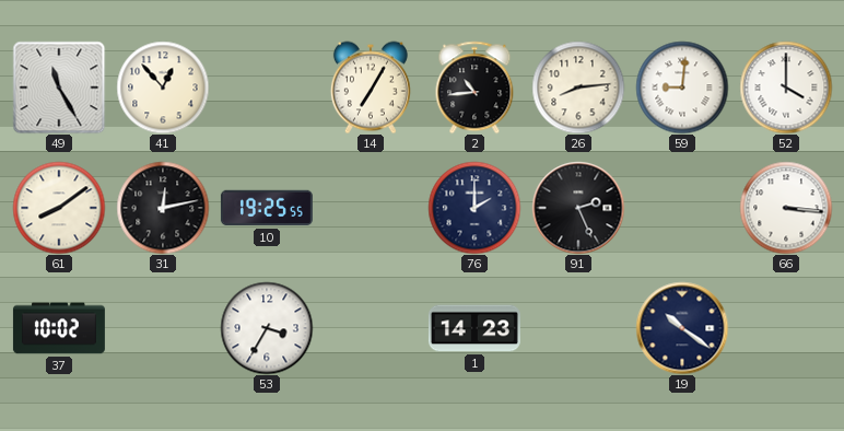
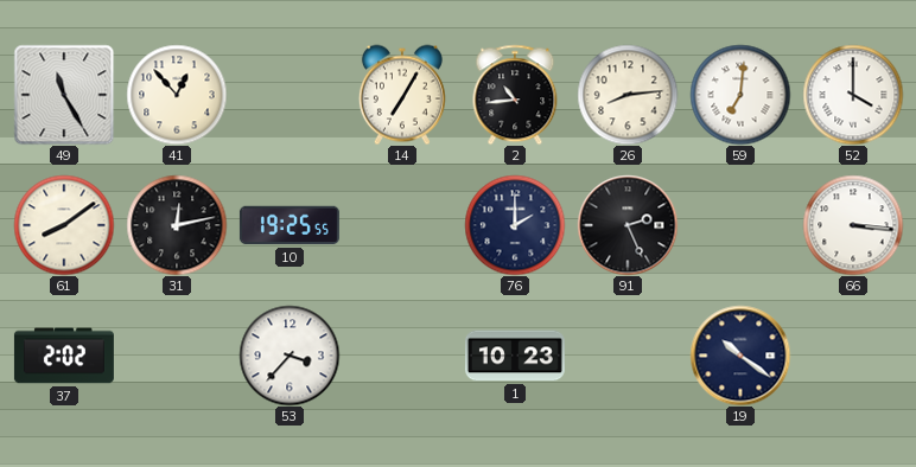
59: 9:01 -> 7:01 (740, 95)
37: 10:02 -> 2:02 (64, 356)
53: 3:35 -> 3:37 (290, 356)
1: 14:23 -> 10:23 (515, 356)
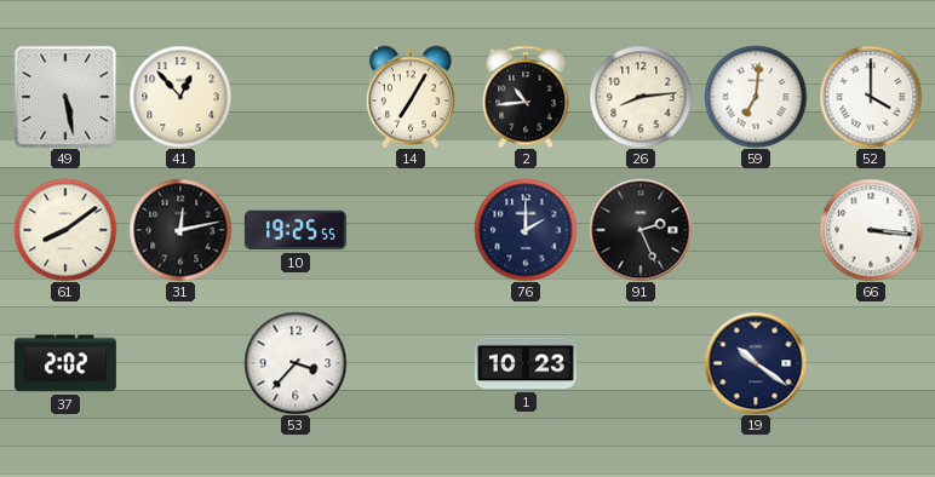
49: 11:25 -> 5:28 (65, 97)
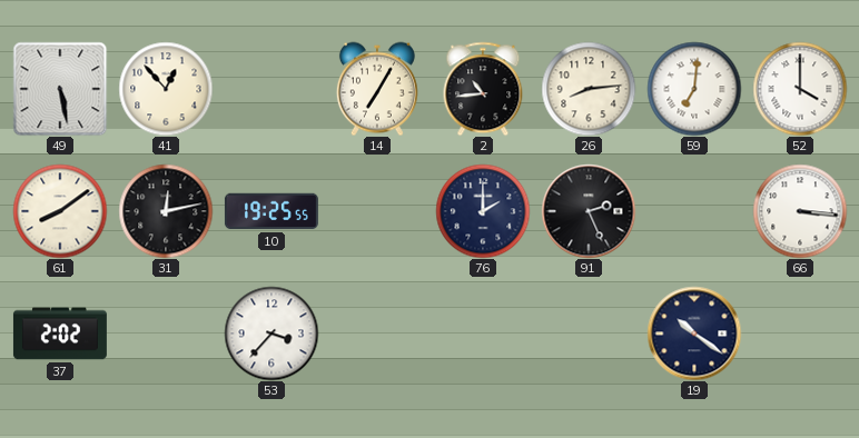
1: 10:23 -> none (526, 363)
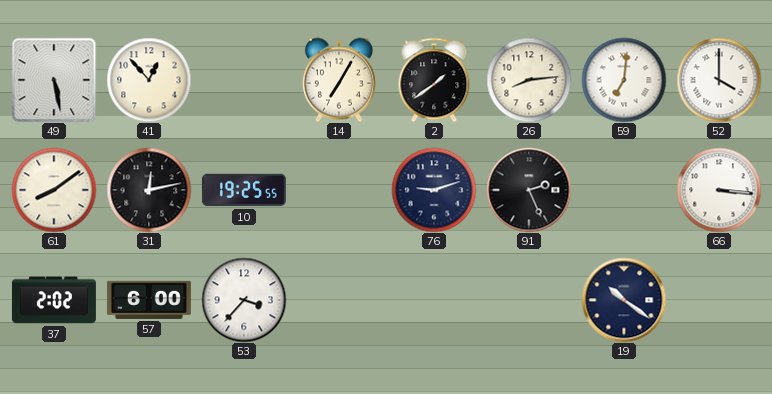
2: 10:44 -> 1:39 (434, 80)
76: 2:00 -> 9:12 (434, 190)
57: none -> 6:00 (149, 300)
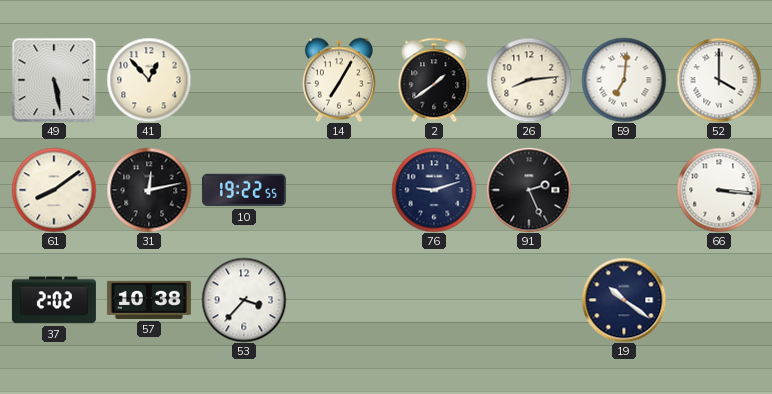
10: 19:25 -> 19:22 (244, 190)
57: 6:00 -> 10:38 (149, 300)
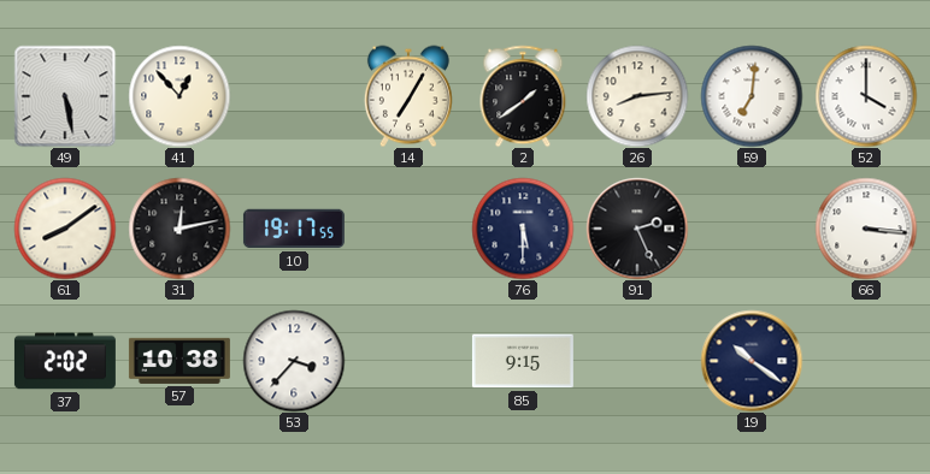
10: 19:22 -> 19:17 (294, 229)
76: 9:12 -> 5:30 (523, 229)
85: none -> 9:15 (523, 361)
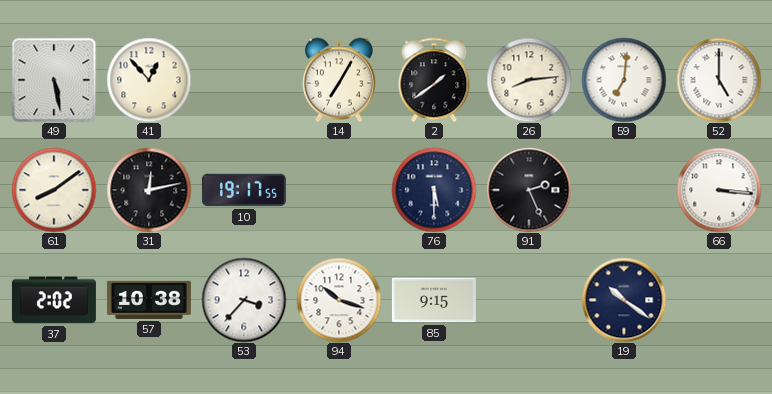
52: 4:00 -> 5:00 (719, 80)
94: none -> 10:18 (339, 300)
